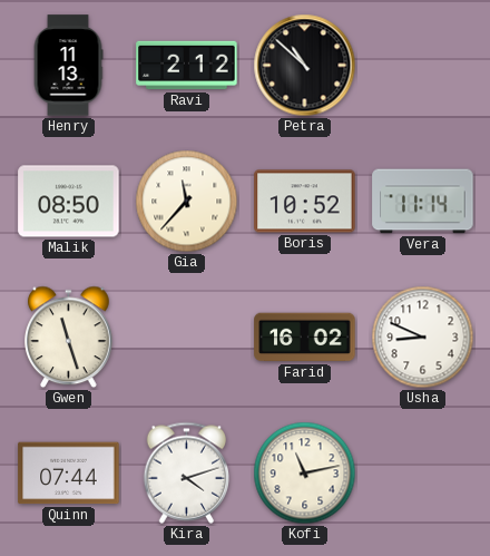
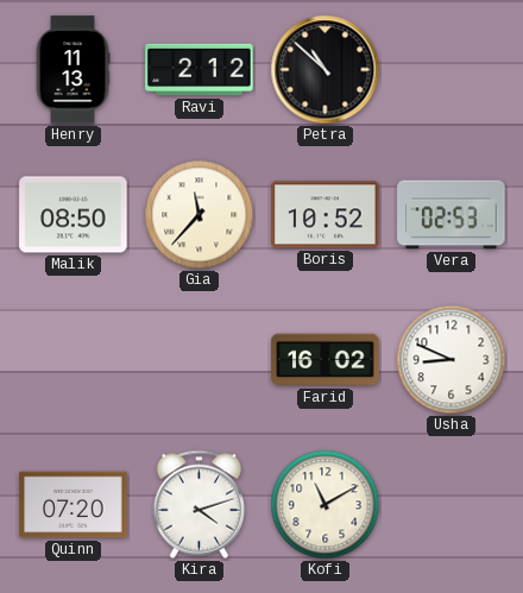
Vera: 11:14 -> 02:53 (452, 215)
Gwen: 11:27 -> none (69, 338)
Quinn: 07:44 -> 07:20 (74, 505)
Kofi: 11:13 -> 11:10 (326, 505)
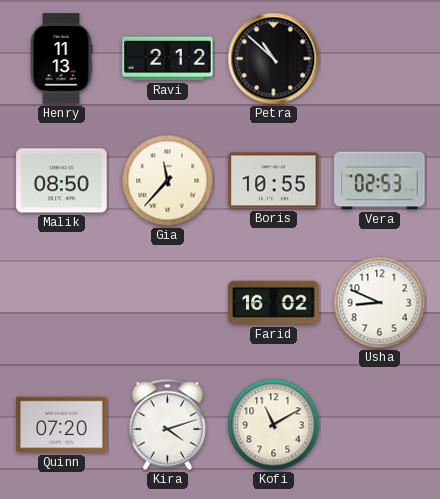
Boris: 10:52 -> 10:55 (274, 181)
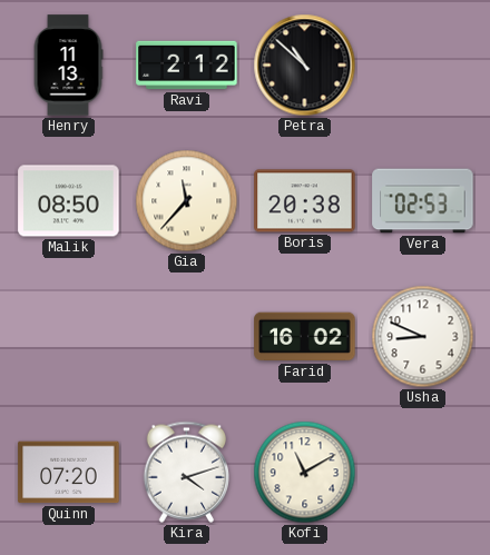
Boris: 10:55 -> 20:38 (305, 201)
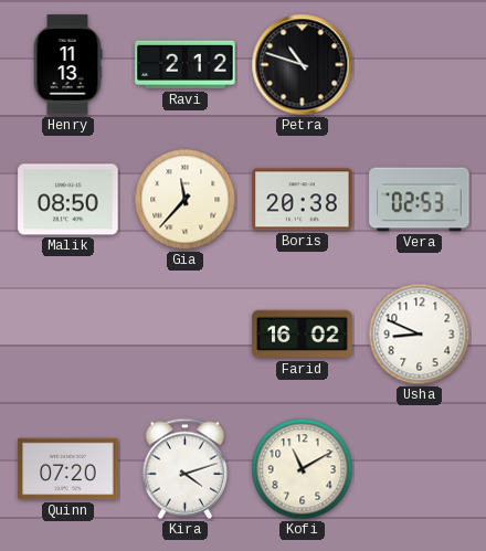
Petra: 10:52 -> 10:48 (303, 65)
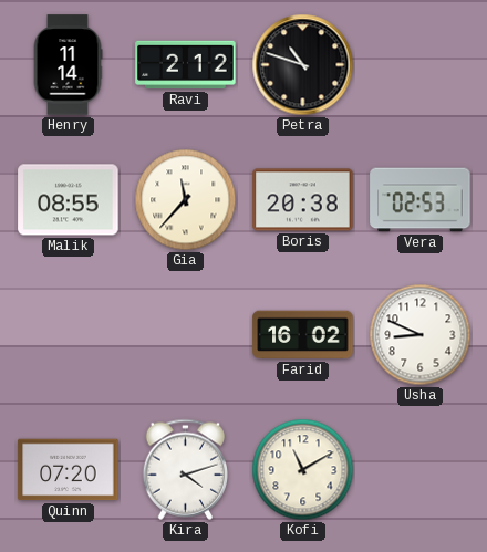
Henry: 11:13 -> 11:14 (68, 65)
Malik: 08:50 -> 08:55 (69, 200)
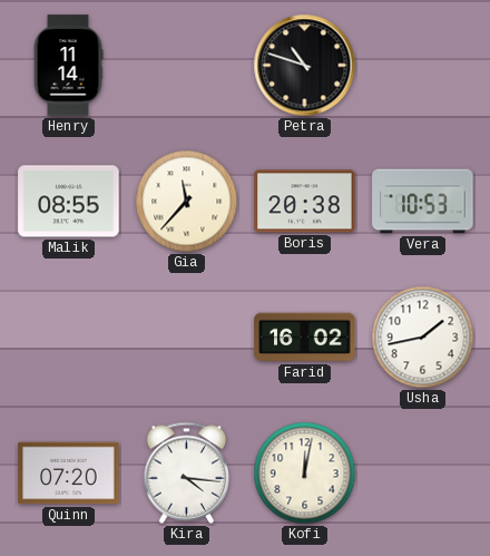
Ravi: 2:12 -> none (186, 65)
Vera: 02:53 -> 10:53 (423, 202)
Usha: 8:49 -> 1:43 (423, 338)
Kira: 4:12 -> 4:16 (186, 472)
Kofi: 11:10 -> 12:02 (305, 474)
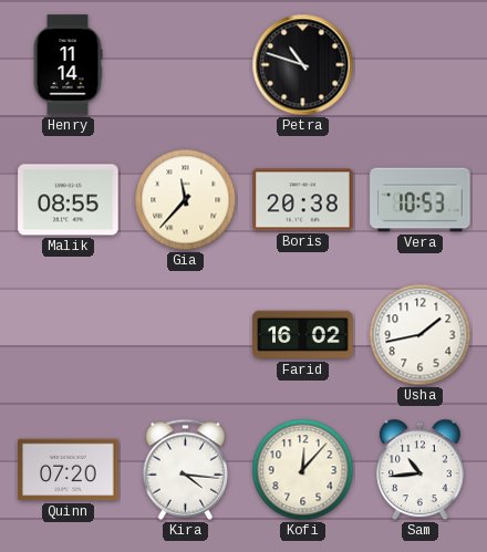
Kofi: 12:02 -> 12:07 (303, 470)
Sam: none -> 10:44 (421, 470)
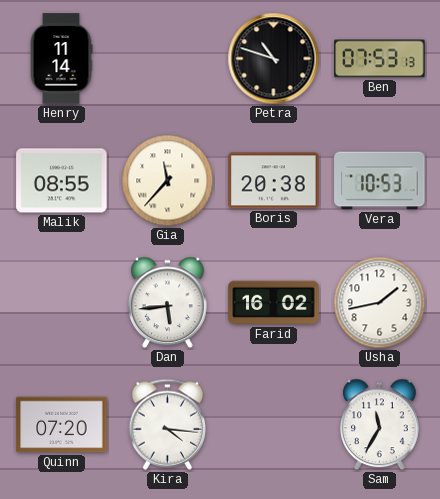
Ben: none -> 07:53 (380, 59)
Dan: none -> 5:44 (168, 303)
Kofi: 12:07 -> none (303, 470)
Sam: 10:44 -> 11:35 (380, 425)
